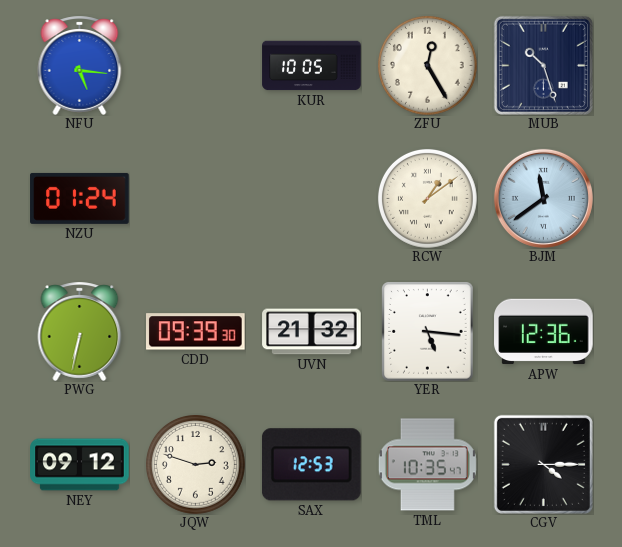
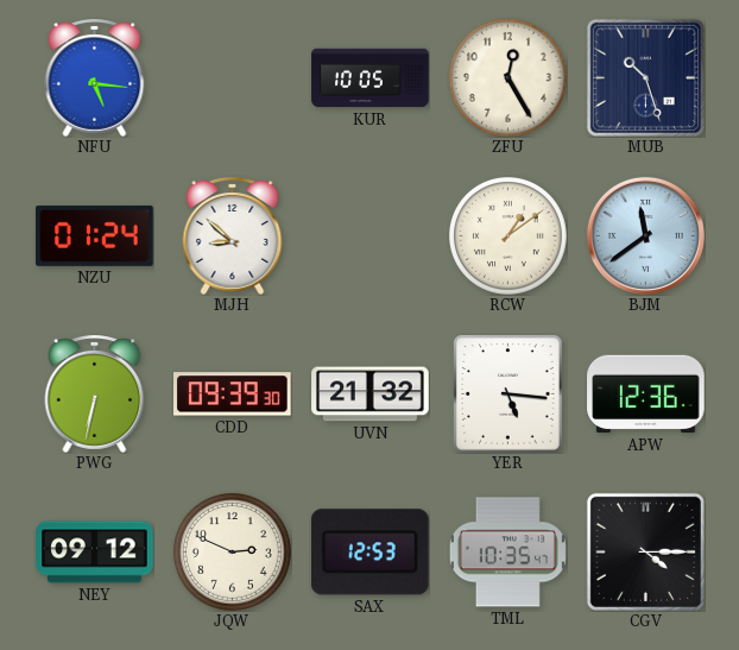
MJH: none -> 8:52 (233, 235)
JQW: 2:48 -> 2:49 (232, 551)
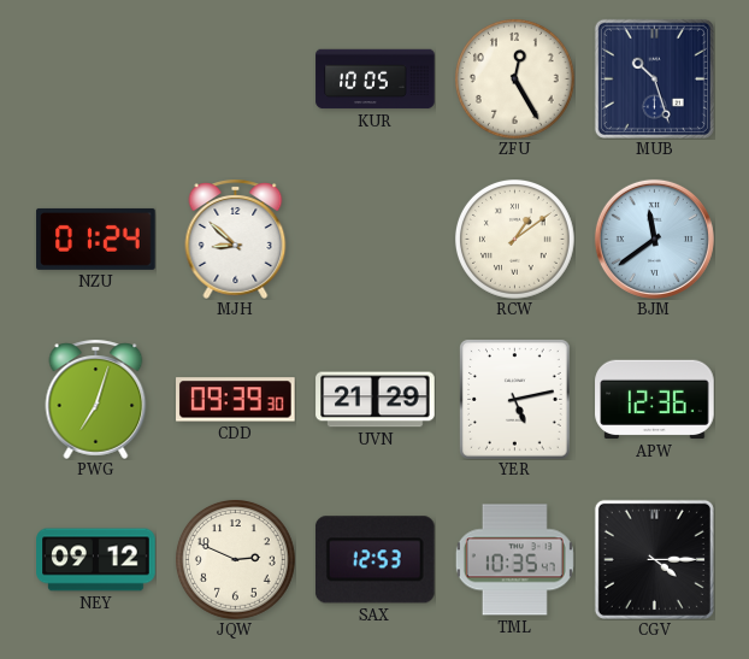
NFU: 5:16 -> none (95, 77)
PWG: 6:32 -> 7:03 (96, 399)
UVN: 21:32 -> 21:29 (376, 400)
YER: 5:16 -> 5:13 (515, 400)
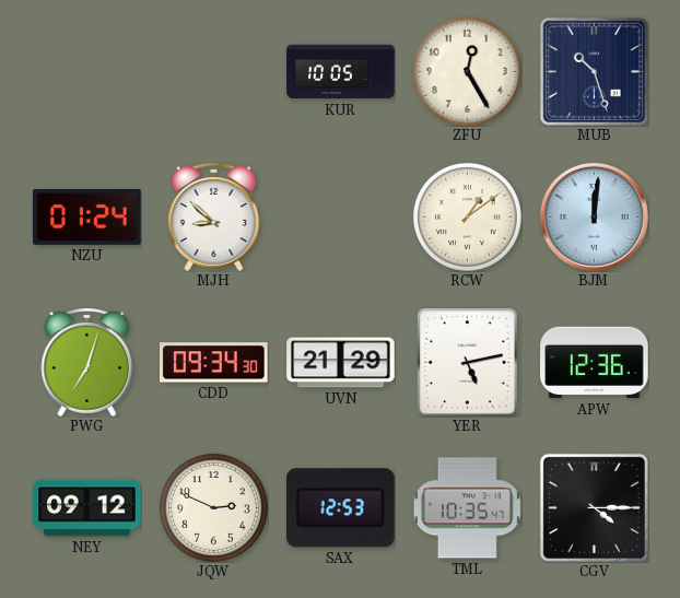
BJM: 11:39 -> 12:01 (594, 216)
CDD: 09:39 -> 09:34 (214, 363)
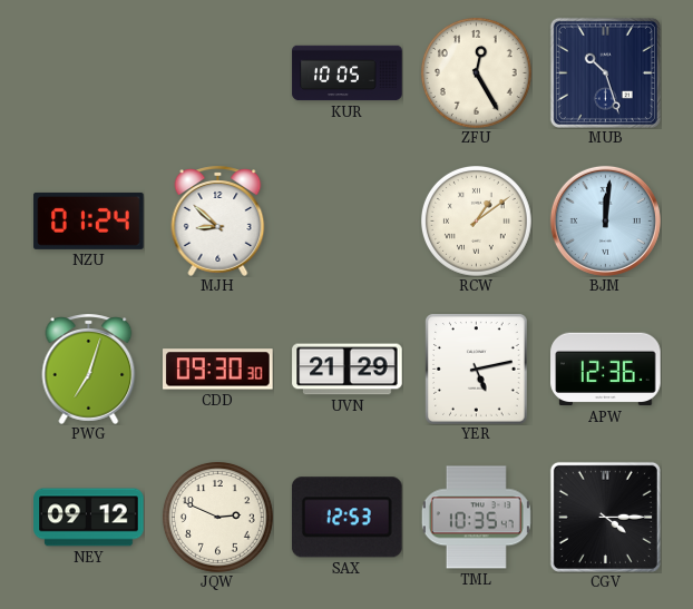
CDD: 09:34 -> 09:30 (218, 370)
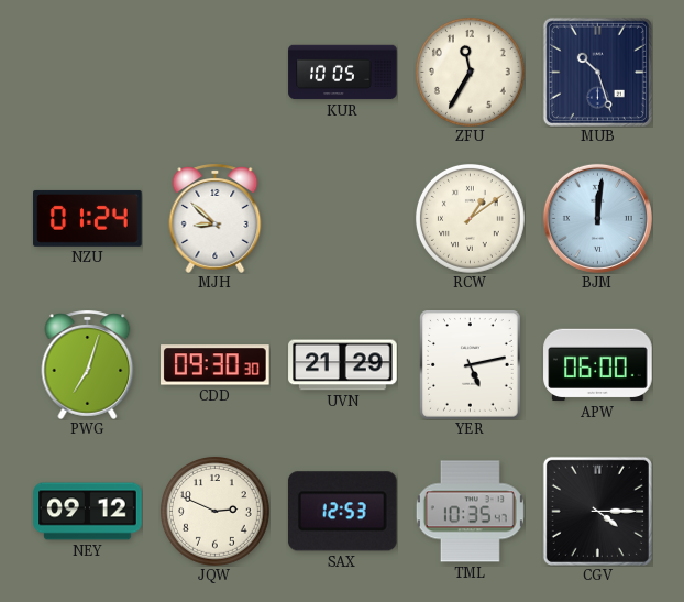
ZFU: 12:25 -> 11:35 (470, 72)
APW: 12:36 -> 06:00 (598, 365)
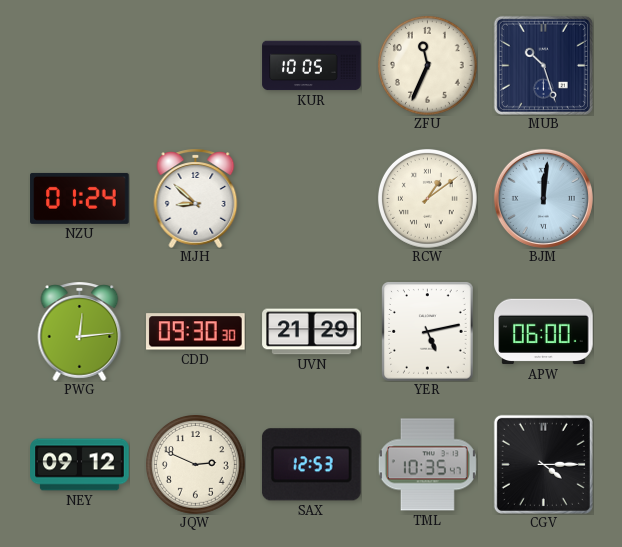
ZFU: 11:35 -> 11:34 (427, 65)
PWG: 7:03 -> 12:14 (80, 331)
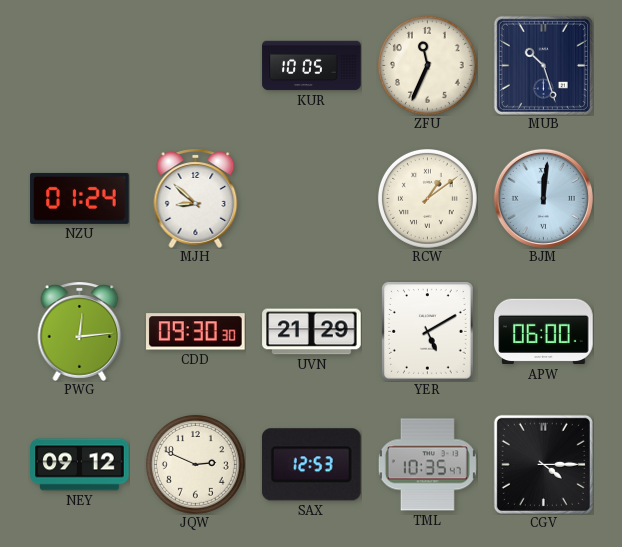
YER: 5:13 -> 5:10 (428, 332)
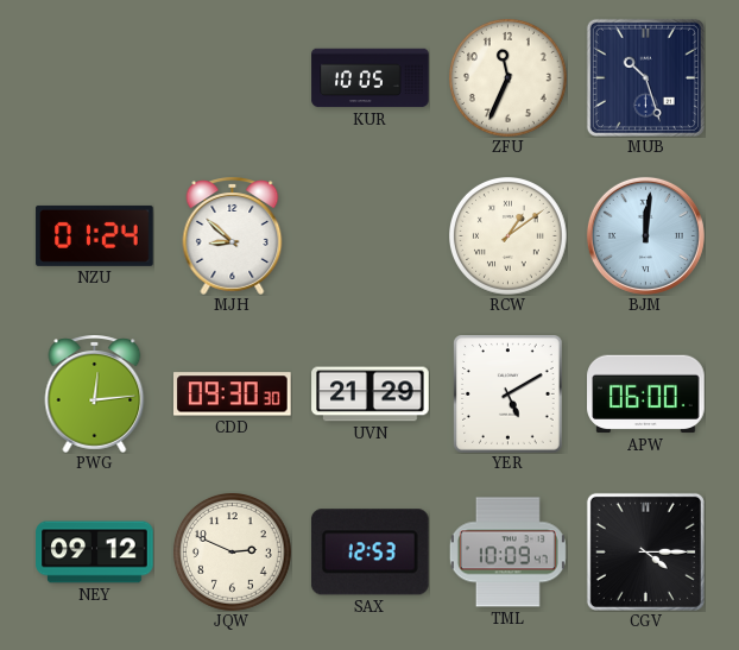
TML: 10:35 -> 10:09 (507, 553)
